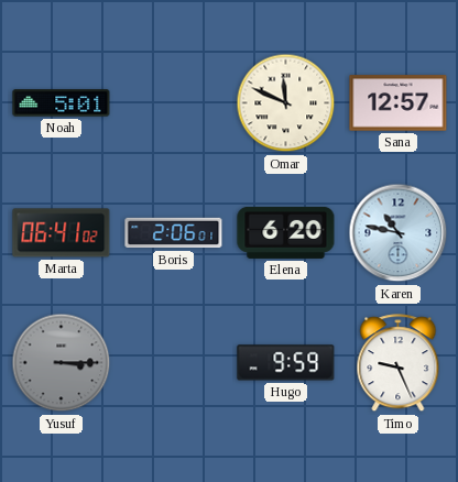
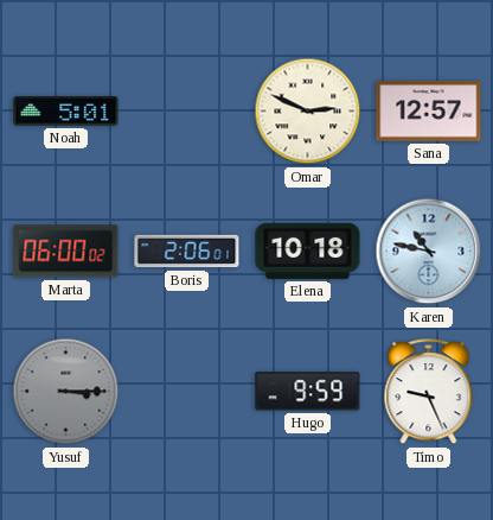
Omar: 11:49 -> 2:49 (308, 112)
Marta: 06:41 -> 06:00 (66, 252)
Elena: 6:20 -> 10:18 (308, 251)
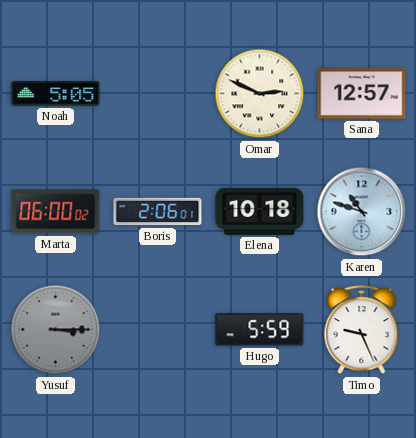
Noah: 5:01 -> 5:05 (56, 94)
Karen: 10:47 -> 10:48 (362, 212)
Hugo: 9:59 -> 5:59 (260, 330)
